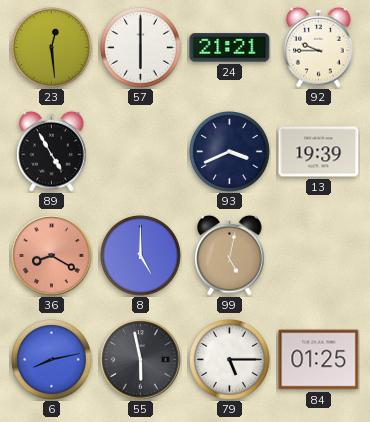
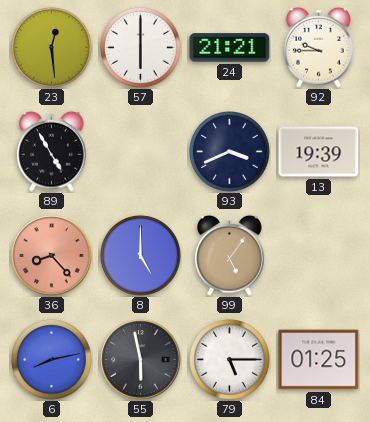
36: 8:20 -> 8:23 (52, 256)
99: 5:02 -> 5:06 (230, 255)
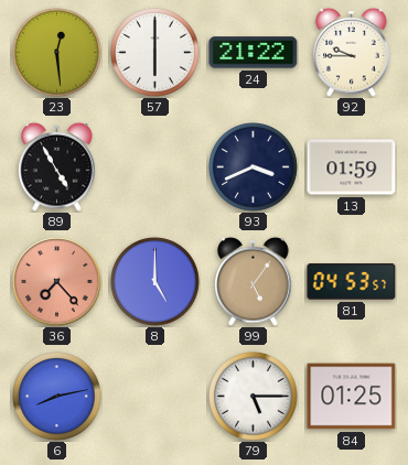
24: 21:21 -> 21:22 (254, 53)
13: 19:39 -> 01:59 (352, 167)
36: 8:23 -> 7:23 (57, 282)
81: none -> 04:53 (352, 282)
55: 5:58 -> none (141, 360)
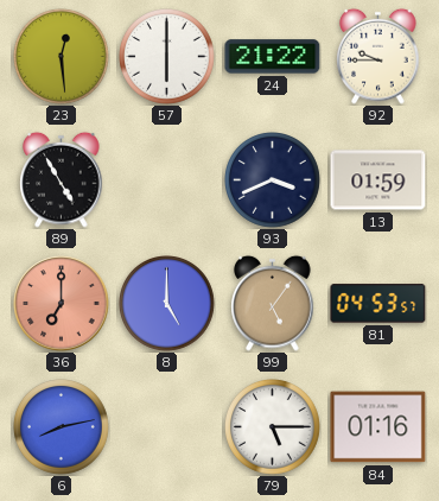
36: 7:23 -> 7:00 (62, 304)
84: 01:25 -> 01:16 (378, 427)
